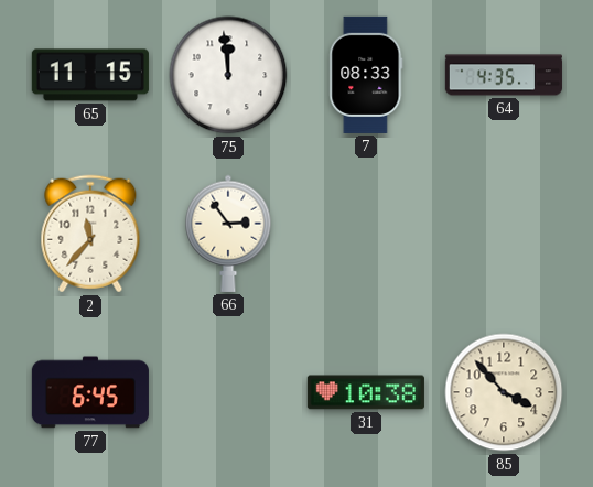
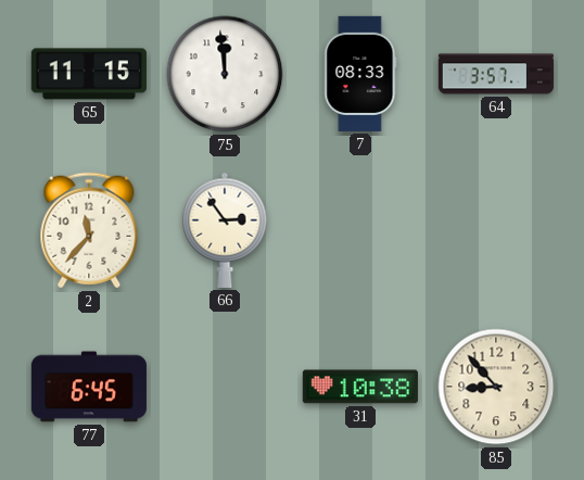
64: 4:35 -> 3:57 (496, 74)
85: 3:53 -> 8:53 (496, 387)
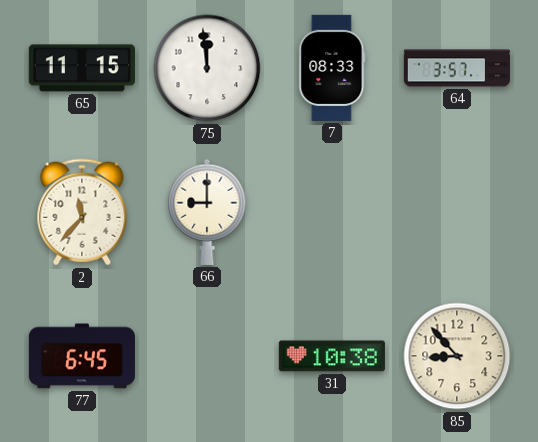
66: 2:54 -> 9:00 (207, 212)
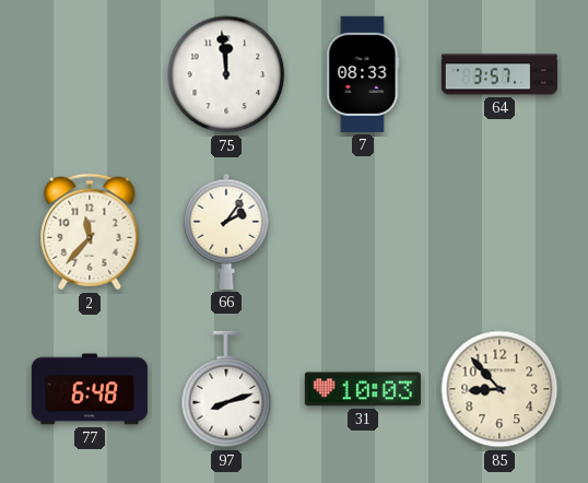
65: 11:15 -> none (82, 68)
66: 9:00 -> 2:06 (226, 232)
77: 6:45 -> 6:48 (90, 389)
97: none -> 8:12 (226, 389)
31: 10:38 -> 10:03 (363, 389)
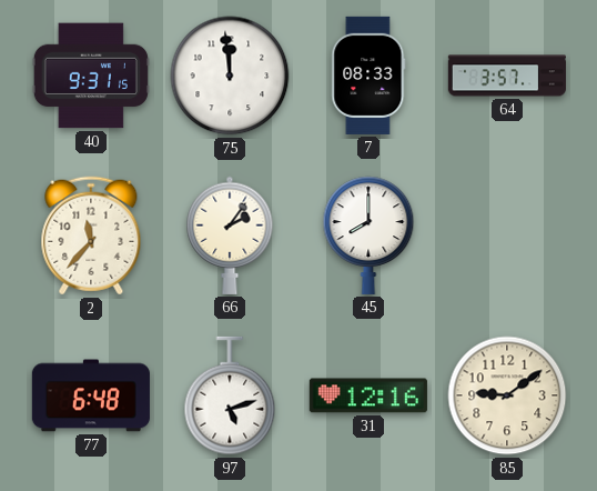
40: none -> 9:31 (91, 76)
45: none -> 8:00 (368, 236)
97: 8:12 -> 5:12 (230, 395)
31: 10:03 -> 12:16 (368, 395)
85: 8:53 -> 9:09 (507, 395)
